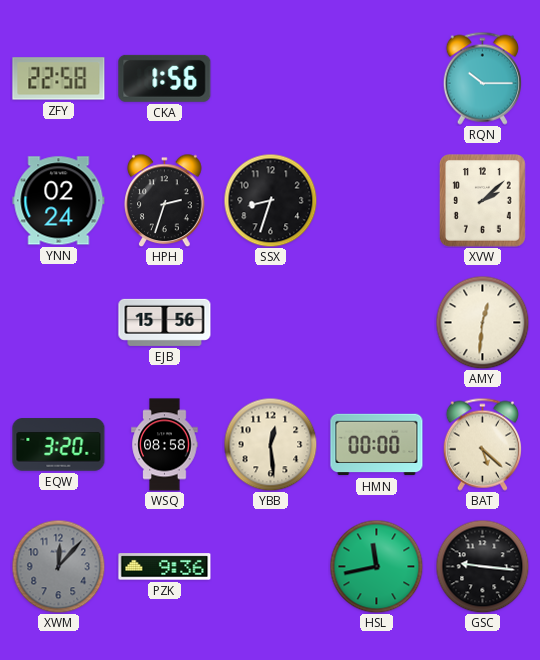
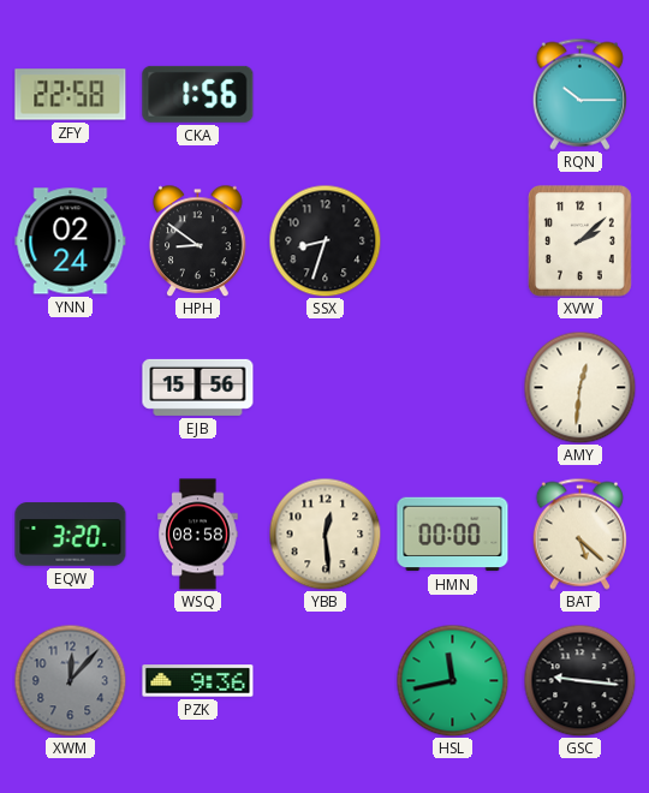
HPH: 2:33 -> 8:51 (198, 240)
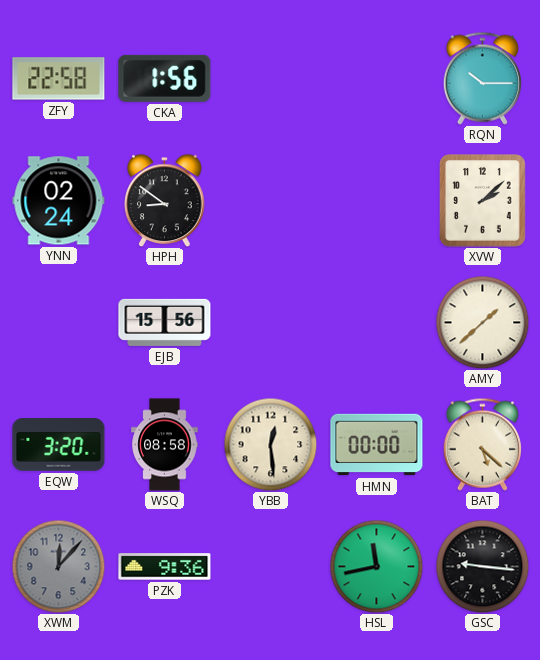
SSX: 8:33 -> none (324, 240)
AMY: 12:31 -> 1:38 (482, 322)
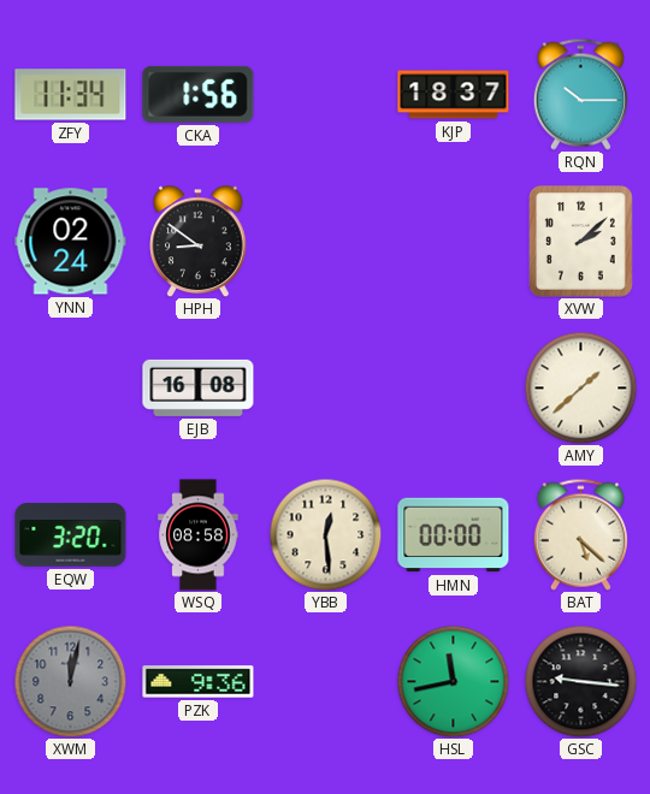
ZFY: 22:58 -> 11:34 (71, 95)
KJP: none -> 18:37 (454, 95)
EJB: 15:56 -> 16:08 (199, 387)
XWM: 12:07 -> 12:02 (70, 681)
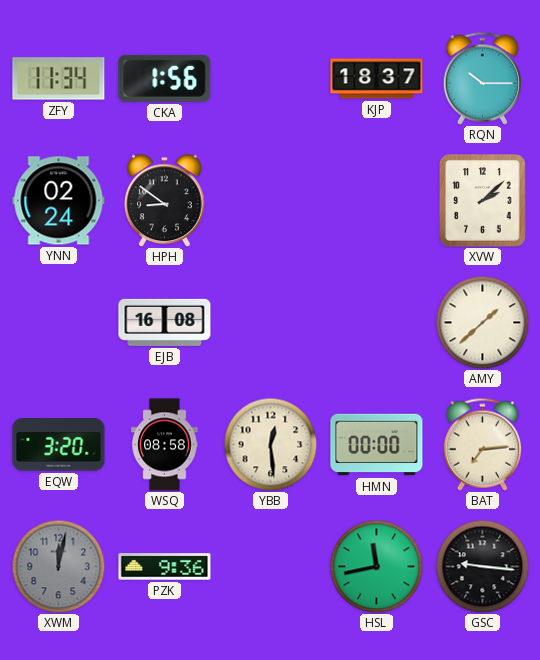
BAT: 5:22 -> 7:14 (482, 444)
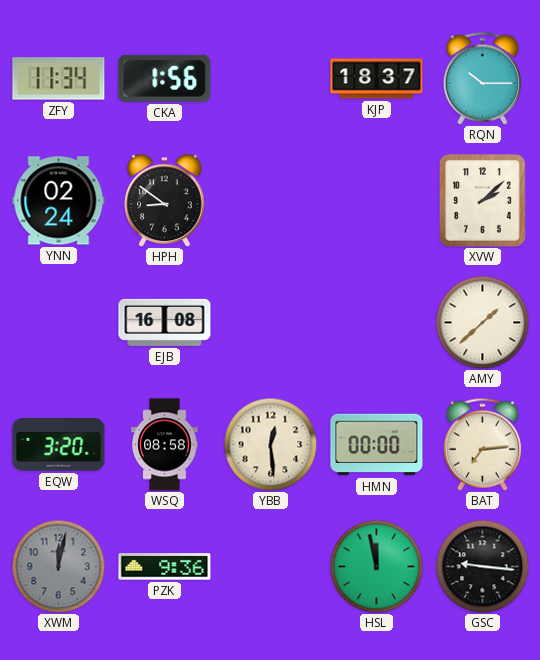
HSL: 11:43 -> 11:58 (376, 566)
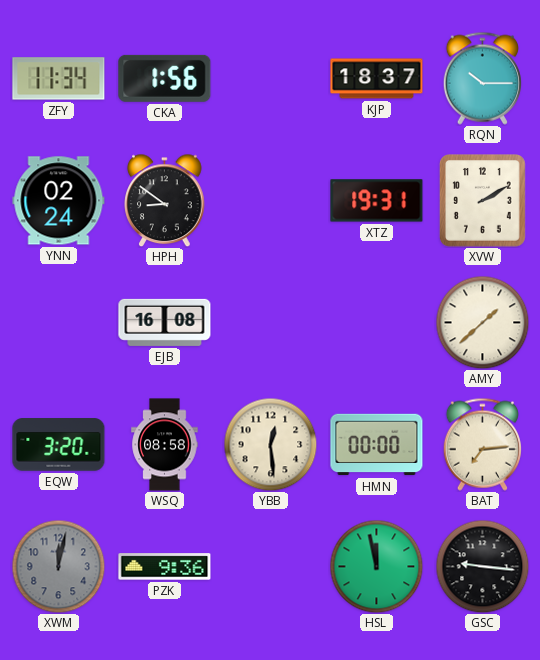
XTZ: none -> 19:31 (377, 201)
XVW: 2:08 -> 2:10 (482, 201)
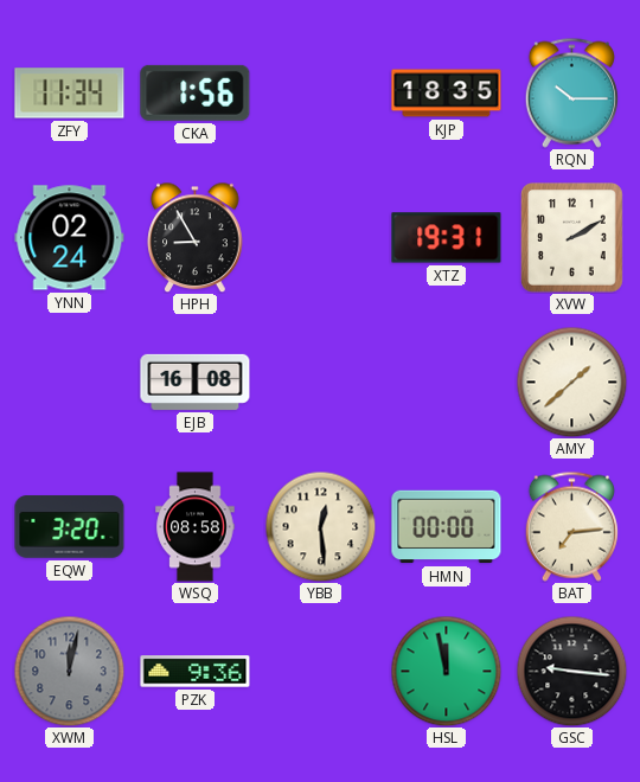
KJP: 18:37 -> 18:35 (447, 94)
HPH: 8:51 -> 8:55 (196, 237)
